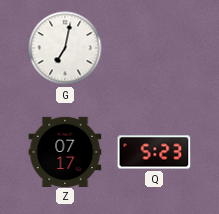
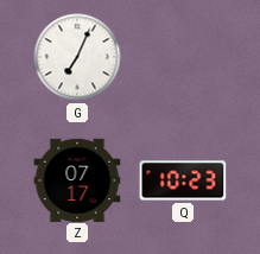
G: 7:02 -> 7:04 (77, 57)
Q: 5:23 -> 10:23 (183, 180)
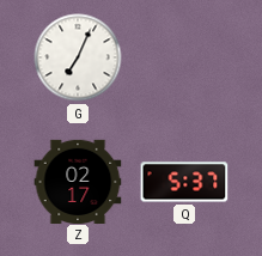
Z: 07:17 -> 02:17 (78, 181)
Q: 10:23 -> 5:37 (184, 182)
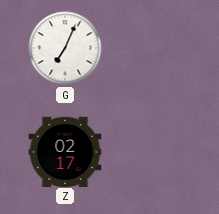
Q: 5:37 -> none (184, 182)
